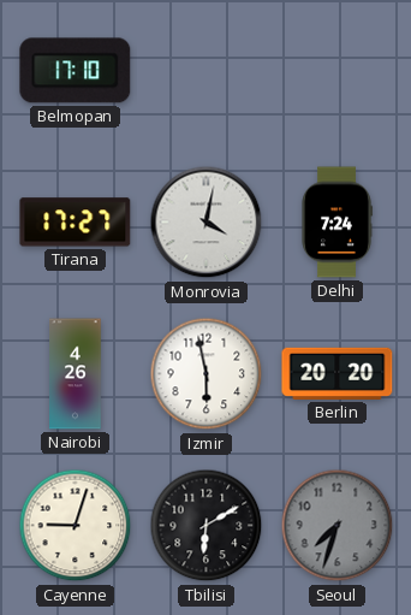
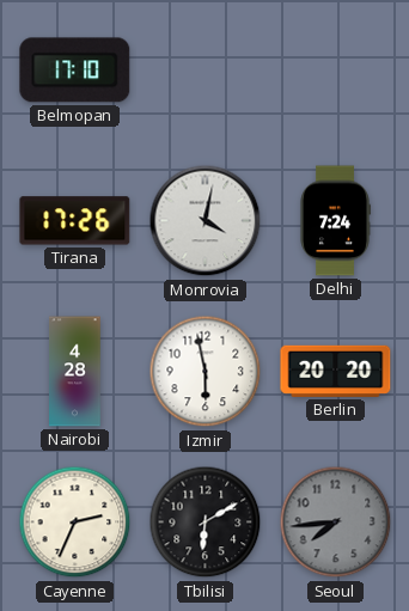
Tirana: 17:27 -> 17:26 (75, 221)
Nairobi: 4:26 -> 4:28 (75, 372)
Cayenne: 9:03 -> 2:34 (75, 523)
Seoul: 7:33 -> 7:44 (336, 523)
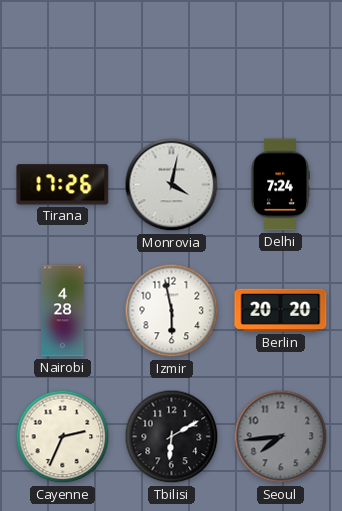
Belmopan: 17:10 -> none (75, 71)
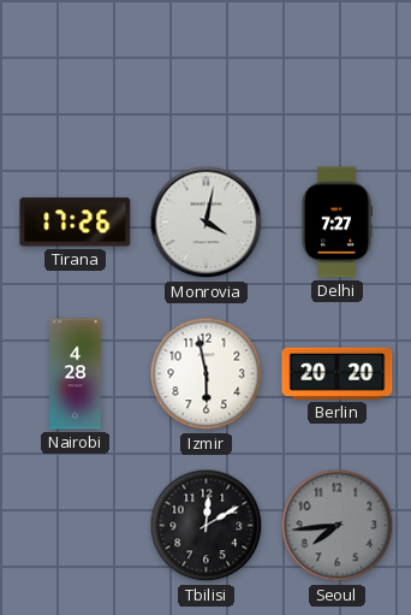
Delhi: 7:24 -> 7:27 (336, 223)
Cayenne: 2:34 -> none (63, 437)
Tbilisi: 6:10 -> 12:10 (207, 526)
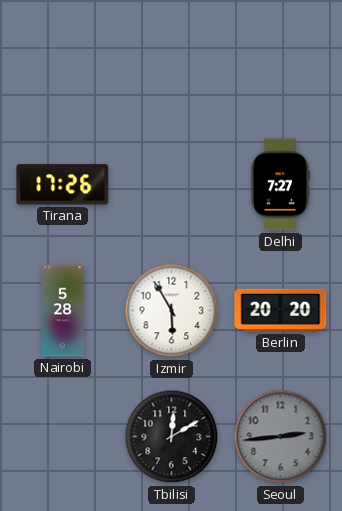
Monrovia: 4:02 -> none (207, 223)
Nairobi: 4:28 -> 5:28 (63, 311)
Izmir: 5:58 -> 5:55 (172, 311)
Seoul: 7:44 -> 2:44 (281, 437)
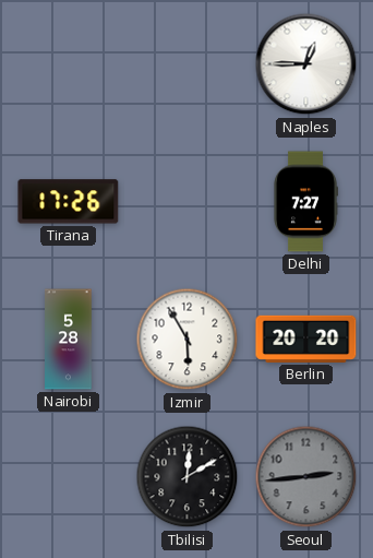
Naples: none -> 12:45 (306, 64)
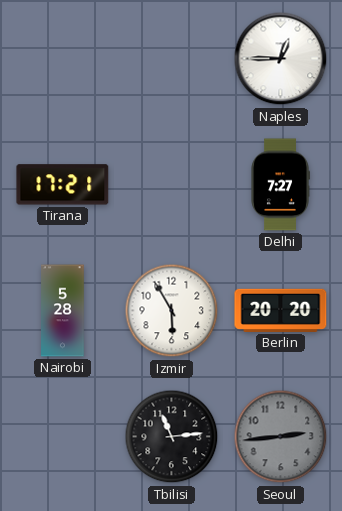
Tirana: 17:26 -> 17:21 (63, 185)
Tbilisi: 12:10 -> 11:14 (172, 437)
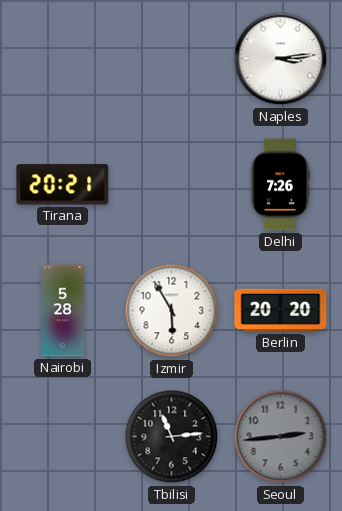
Naples: 12:45 -> 3:14 (281, 59)
Tirana: 17:21 -> 20:21 (63, 185)
Delhi: 7:27 -> 7:26 (280, 185)
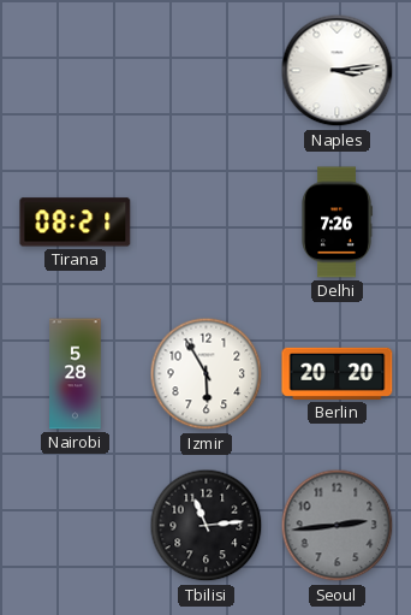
Tirana: 20:21 -> 08:21 (76, 223)
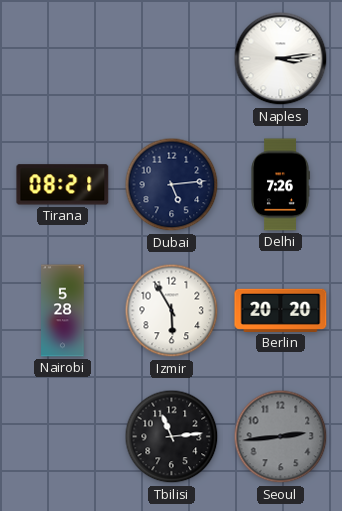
Dubai: none -> 5:14 (172, 185)
